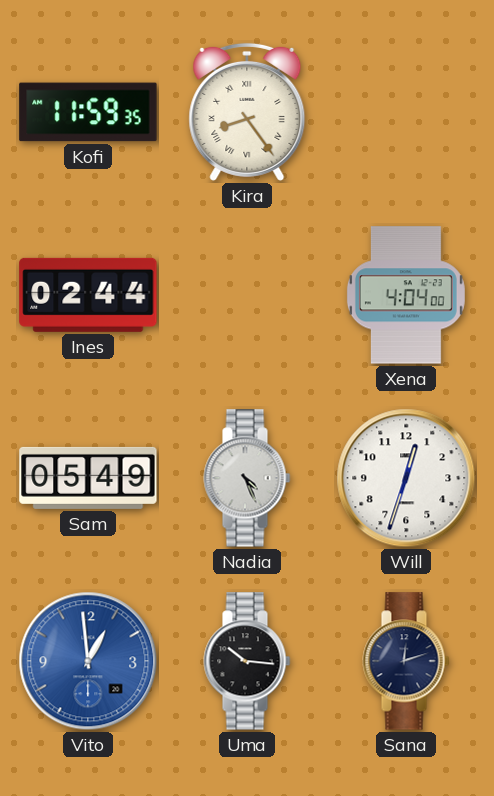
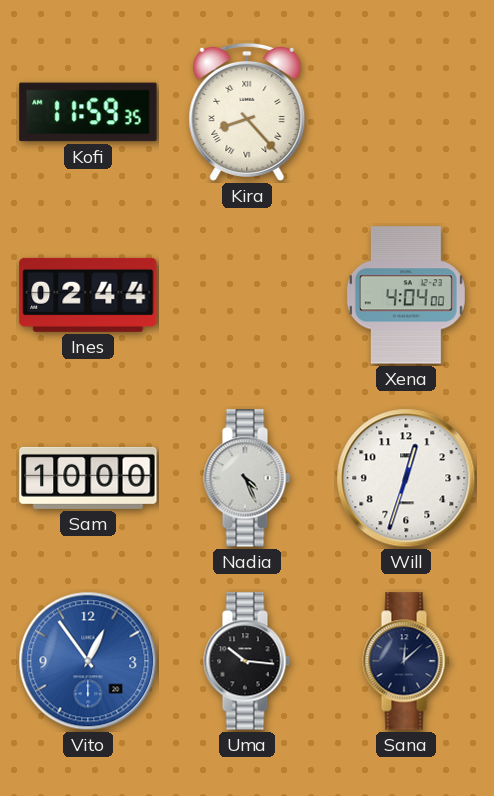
Kira: 8:24 -> 8:23 (247, 112)
Sam: 05:49 -> 10:00 (88, 478)
Vito: 12:59 -> 12:54 (88, 661)
Sana: 12:12 -> 12:08 (406, 661)
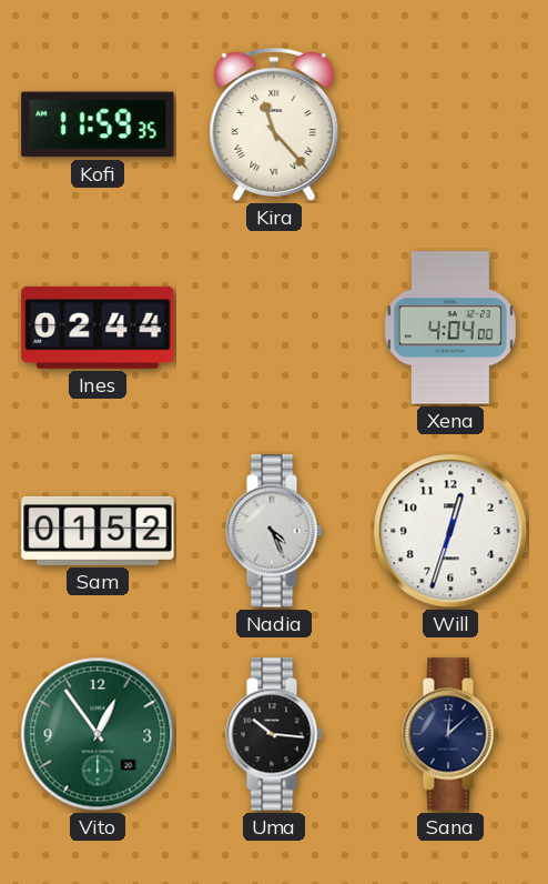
Kira: 8:23 -> 11:23 (274, 124)
Sam: 10:00 -> 01:52 (98, 531)
Vito dial: blue -> green (98, 734)
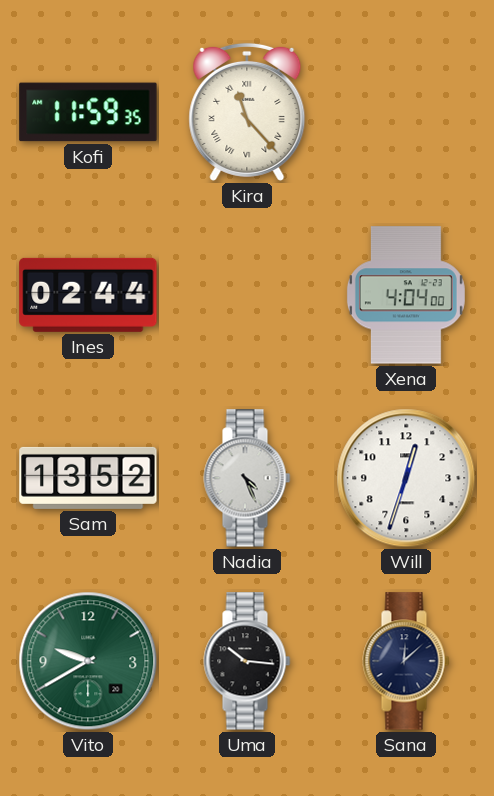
Sam: 01:52 -> 13:52 (88, 478)
Vito: 12:54 -> 9:40 (88, 661)
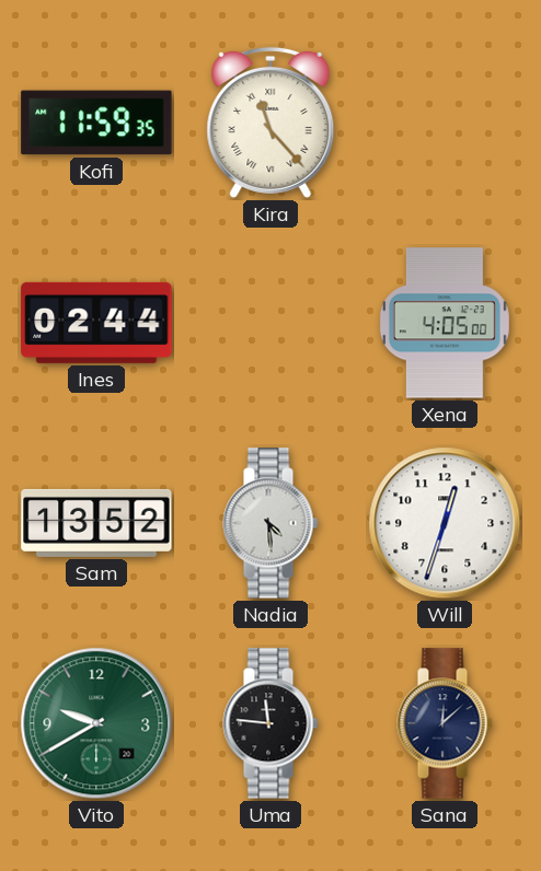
Xena: 4:04 -> 4:05 (445, 323)
Nadia: 4:26 -> 4:29 (270, 523)
Uma: 10:16 -> 11:46 (270, 723)
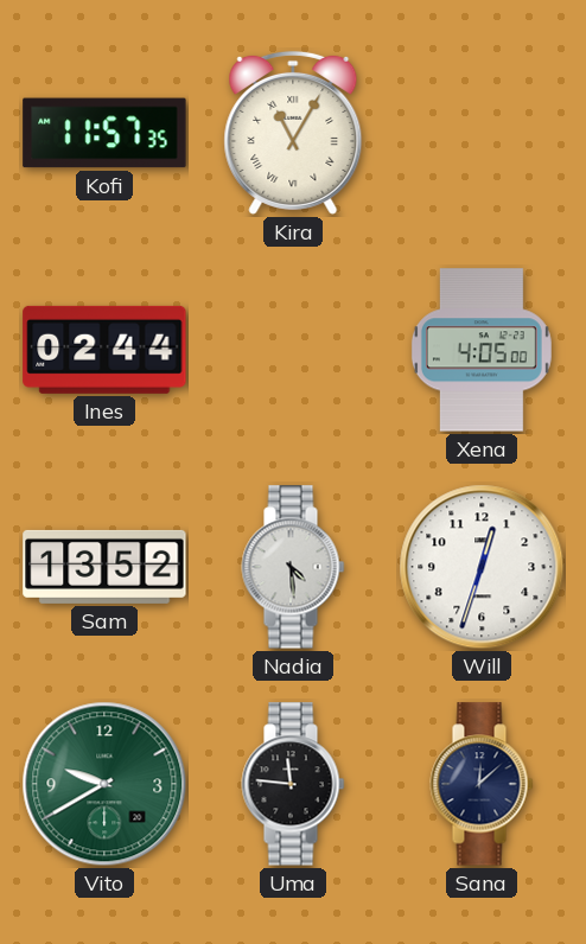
Kofi: 11:59 -> 11:57 (104, 133)
Kira: 11:23 -> 11:05 (293, 133)
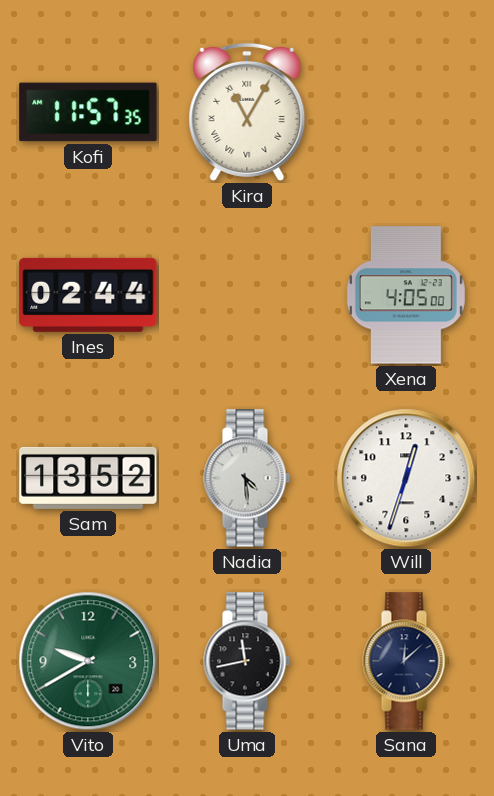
Uma: 11:46 -> 11:43 (247, 661)
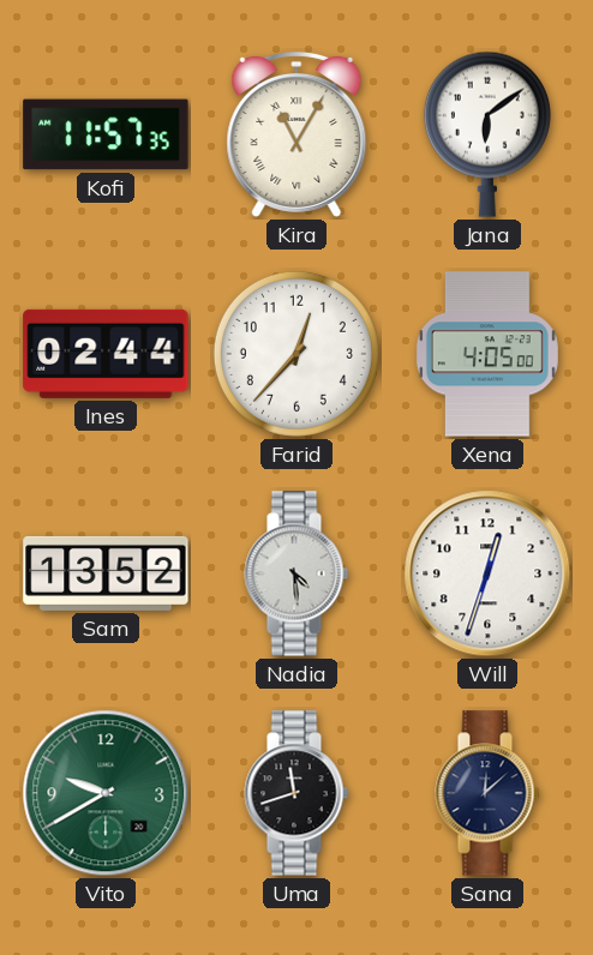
Jana: none -> 6:09 (487, 134)
Farid: none -> 12:37 (296, 354)
Uma: 11:43 -> 11:42 (296, 793)
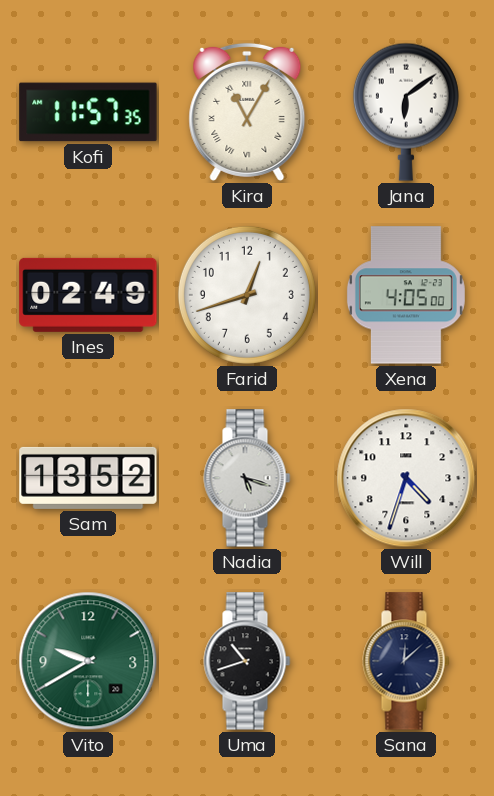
Ines: 02:44 -> 02:49 (88, 295)
Farid: 12:37 -> 12:42 (247, 295)
Nadia: 4:29 -> 5:18 (247, 478)
Will: 12:33 -> 4:33 (406, 478)
Uma: 11:42 -> 10:42 (247, 661)
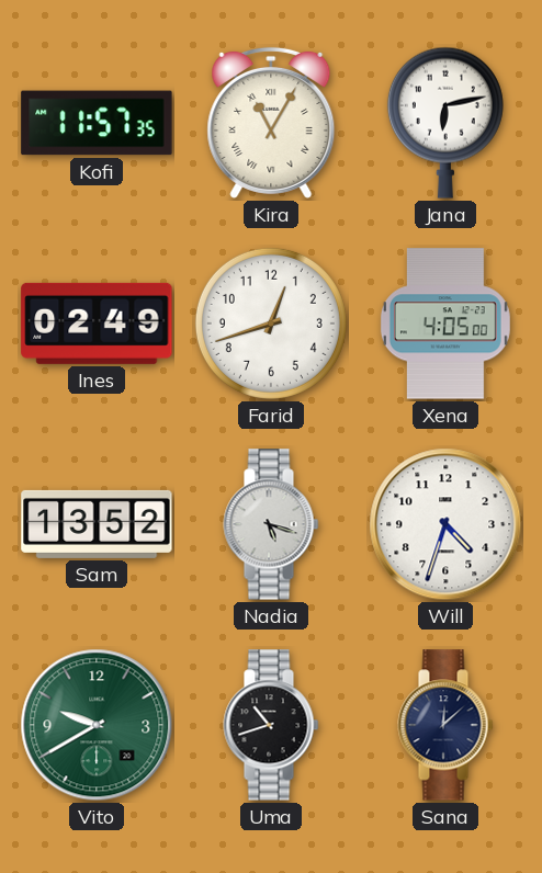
Jana: 6:09 -> 6:13 (445, 123)
